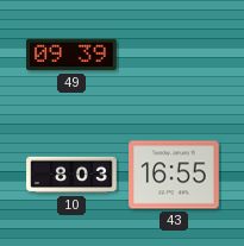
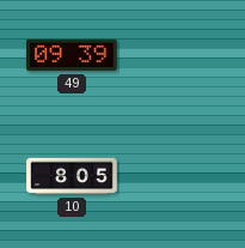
10: 8:03 -> 8:05 (72, 176)
43: 16:55 -> none (174, 175)
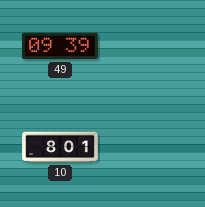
10: 8:05 -> 8:01 (60, 147)
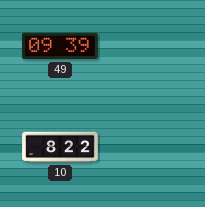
10: 8:01 -> 8:22 (60, 147)
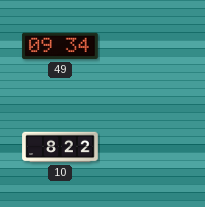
49: 09:39 -> 09:34 (60, 46)
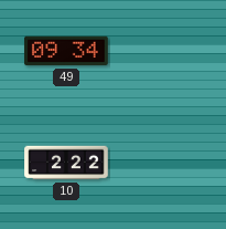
10: 8:22 -> 2:22 (66, 163)
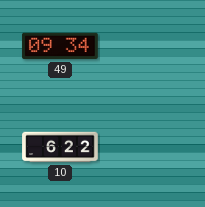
10: 2:22 -> 6:22 (60, 147)
